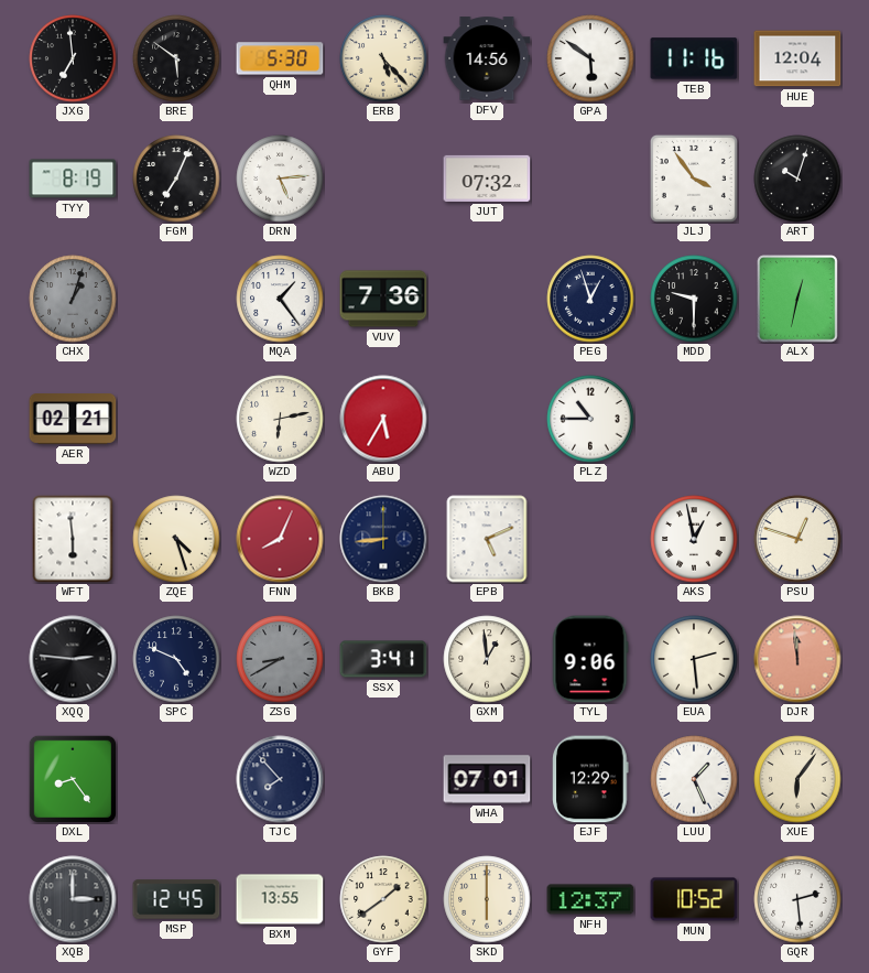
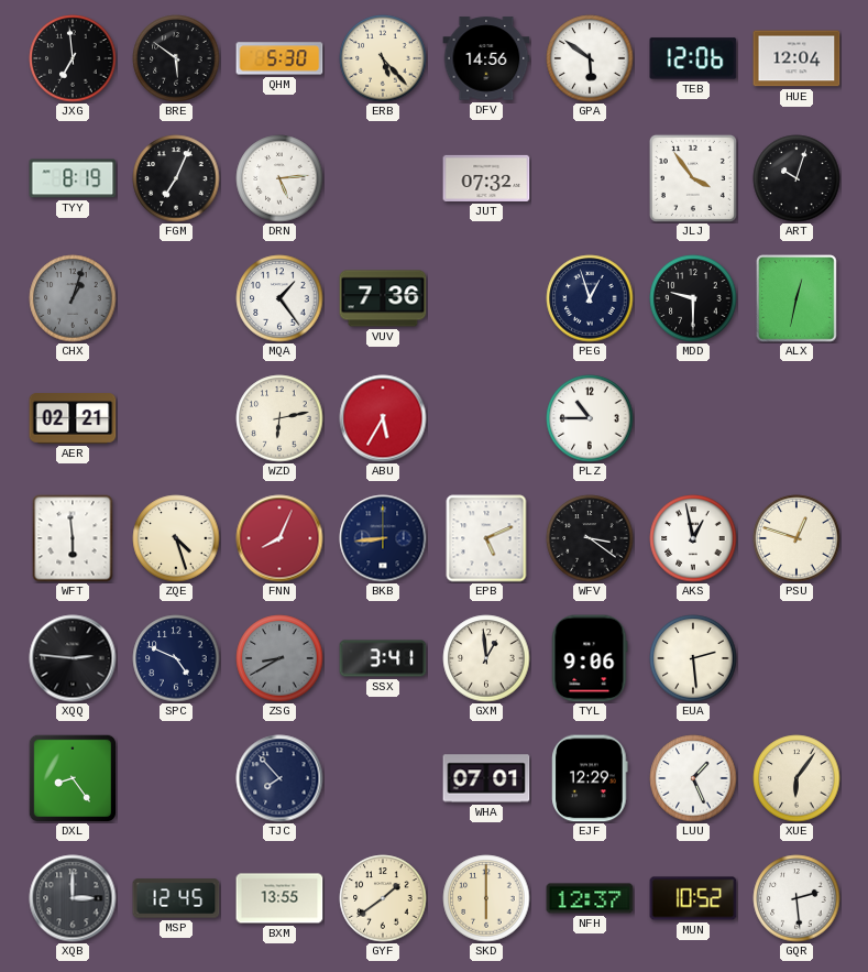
TEB: 11:16 -> 12:06 (693, 58)
WFV: none -> 3:21 (590, 538)
DJR: 11:59 -> none (797, 659)
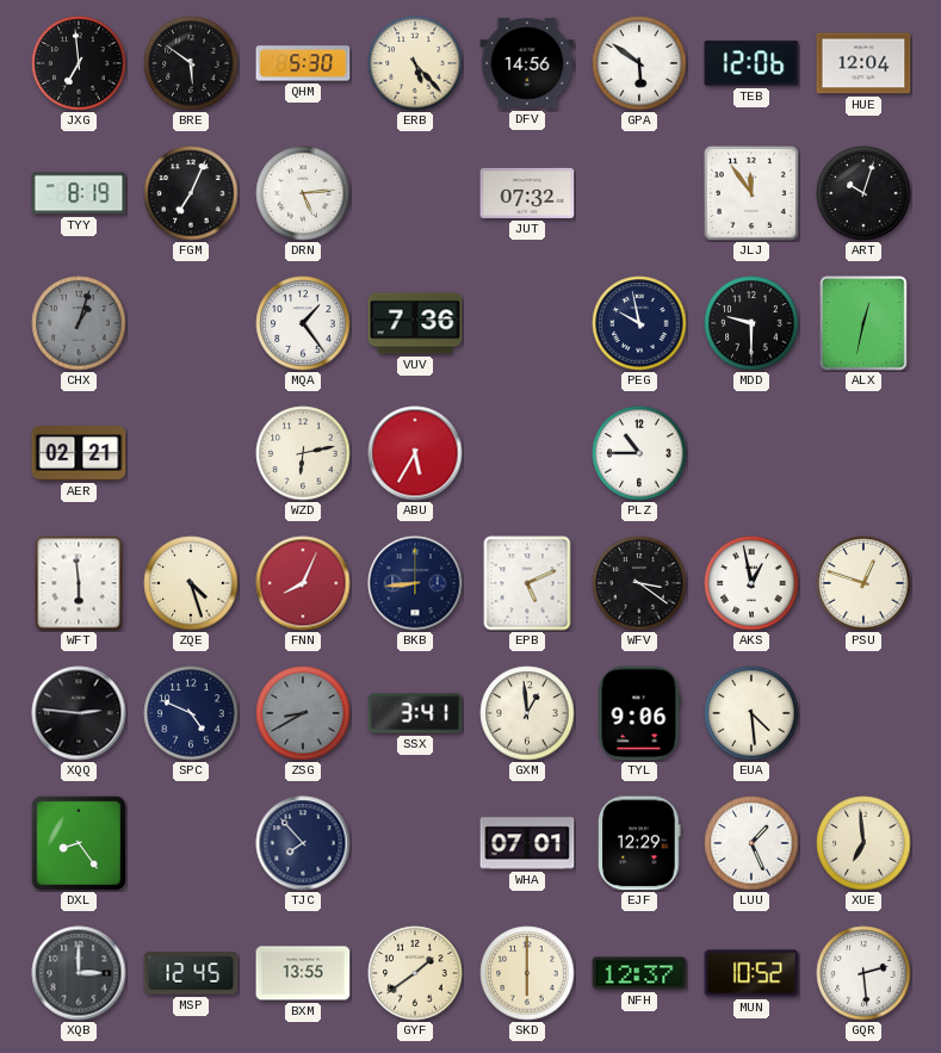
JLJ: 3:54 -> 11:54 (751, 193)
PEG: 12:57 -> 9:58 (639, 323)
EUA: 2:29 -> 4:29 (751, 713)
XUE: 6:06 -> 6:59 (863, 843)
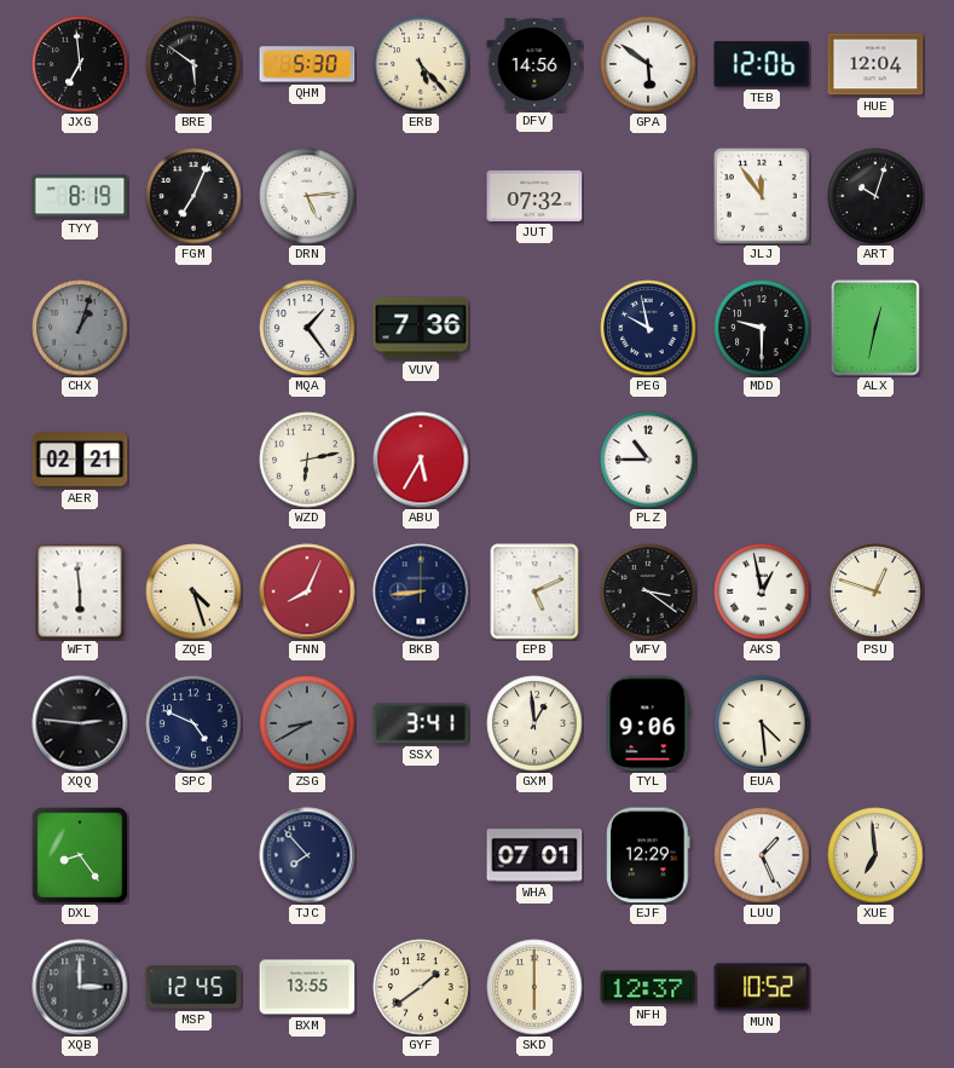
GQR: 2:29 -> none (863, 973)
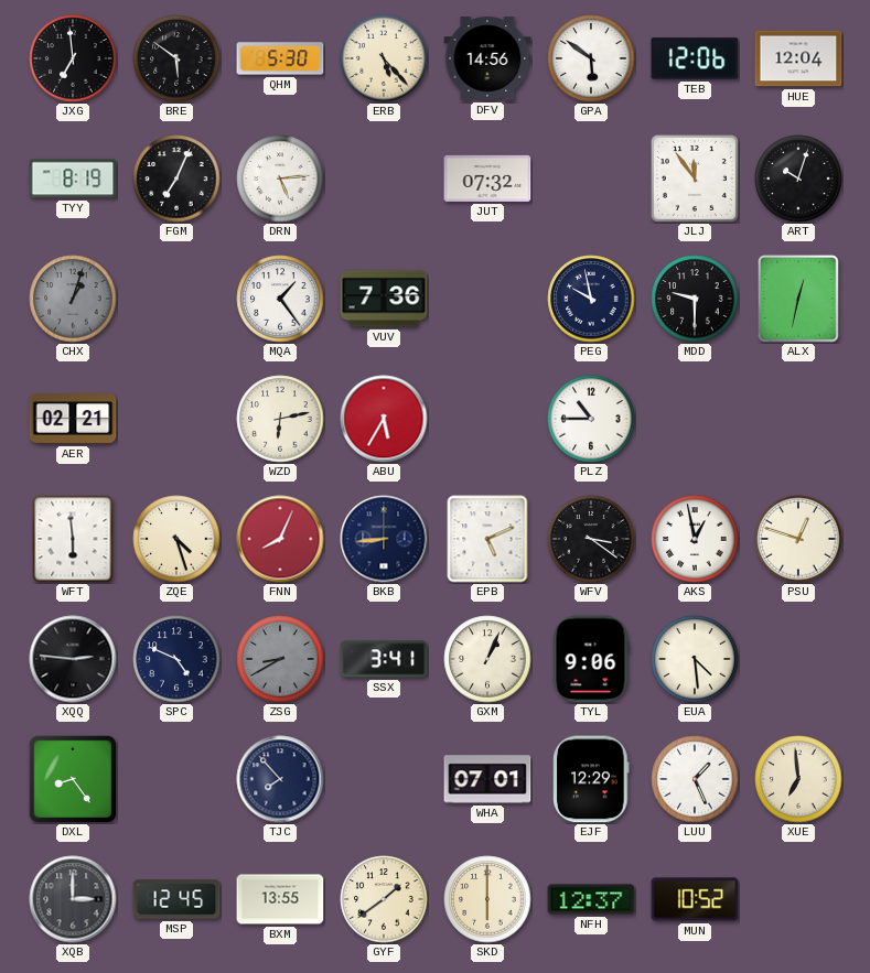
GXM: 12:59 -> 1:04 (487, 659)
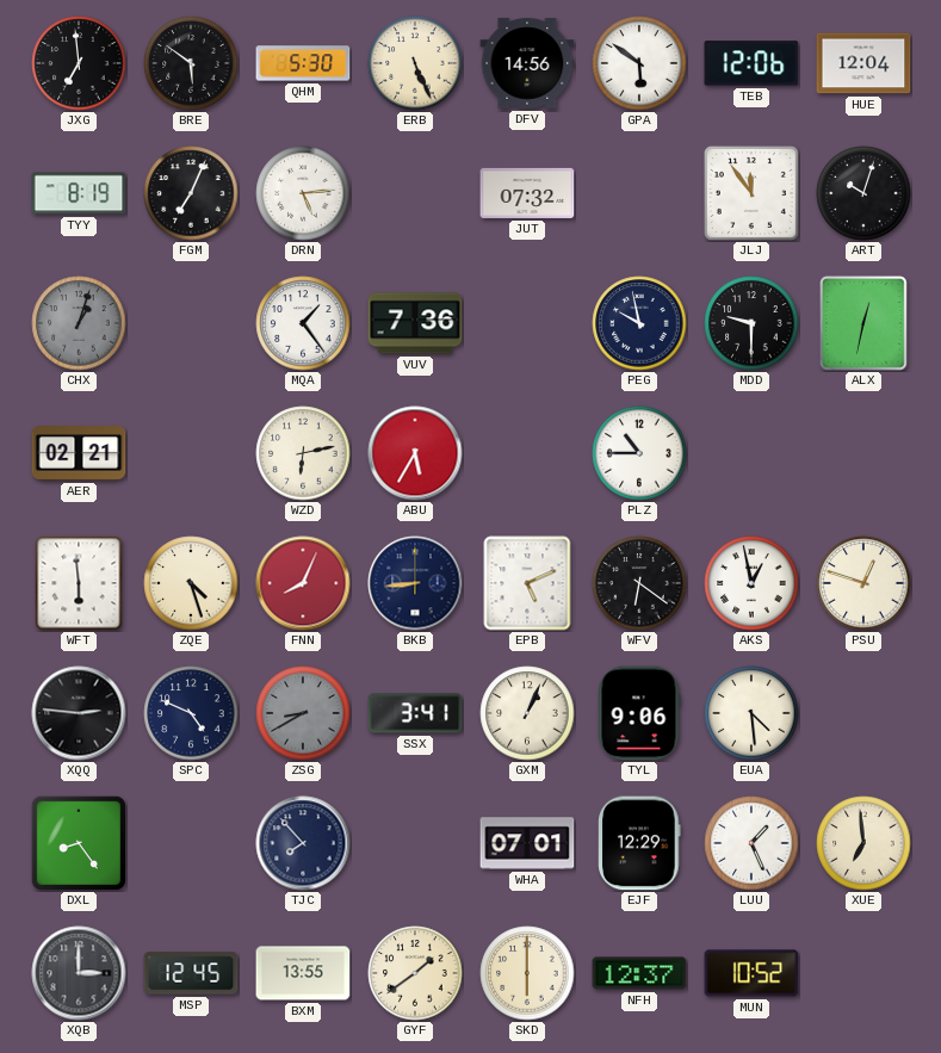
ERB: 5:23 -> 5:26 (415, 63)
WFV: 3:21 -> 6:21 (639, 583)
